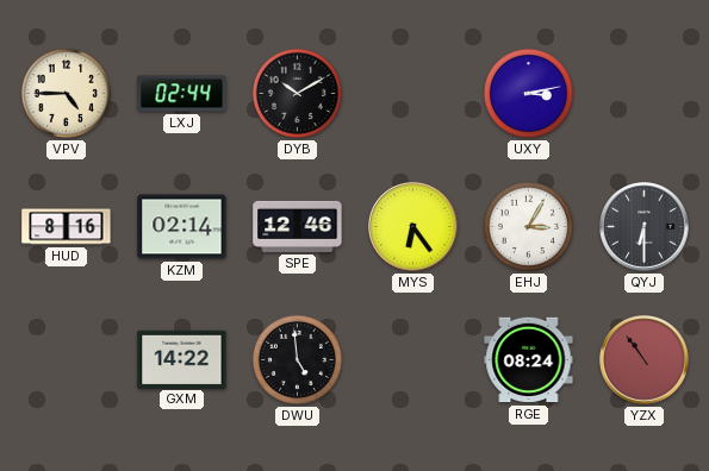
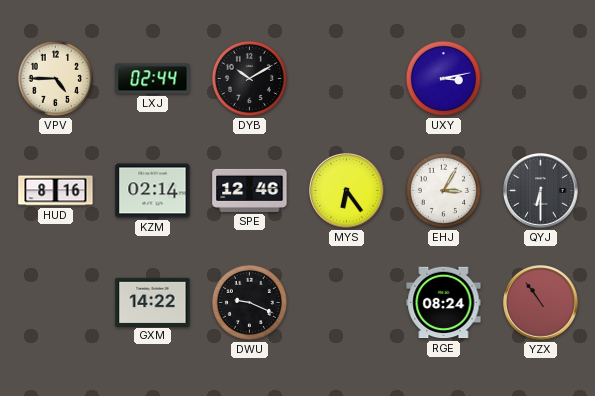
DWU: 4:59 -> 9:19 (249, 302)
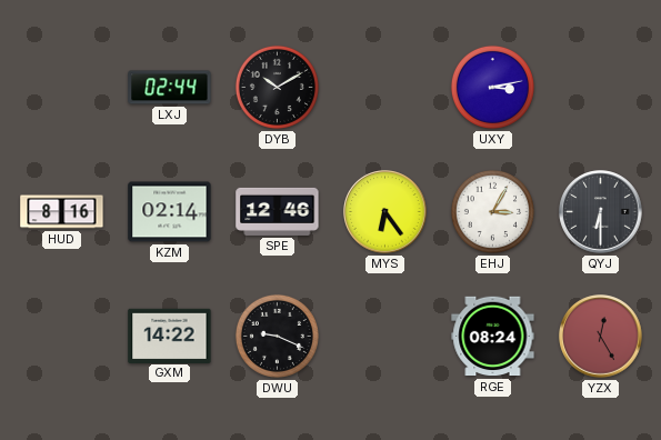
VPV: 4:45 -> none (55, 78)
YZX: 10:54 -> 12:25 (601, 337)
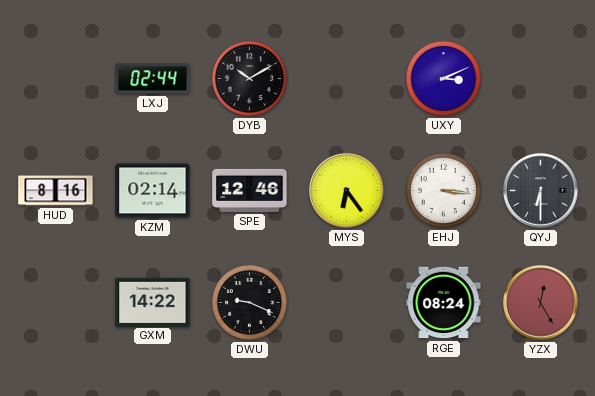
UXY: 3:13 -> 3:11 (443, 78)
EHJ: 3:05 -> 3:16 (443, 190)
